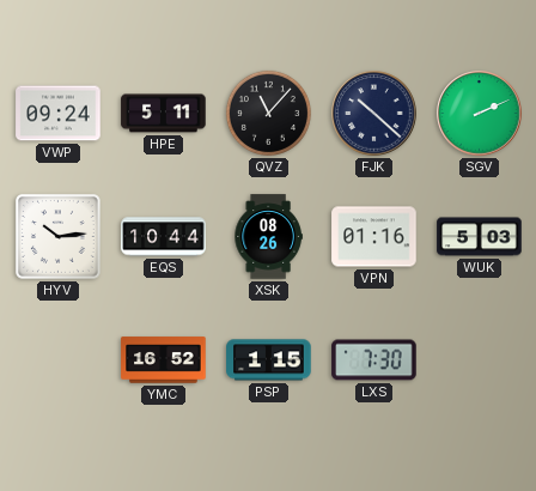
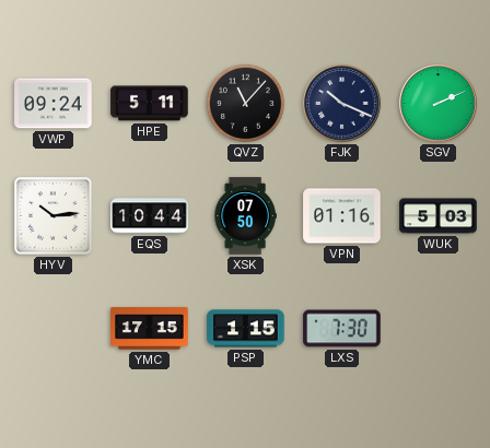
FJK: 10:22 -> 10:19 (342, 104)
XSK: 08:26 -> 07:50 (245, 216)
YMC: 16:52 -> 17:15 (150, 329)
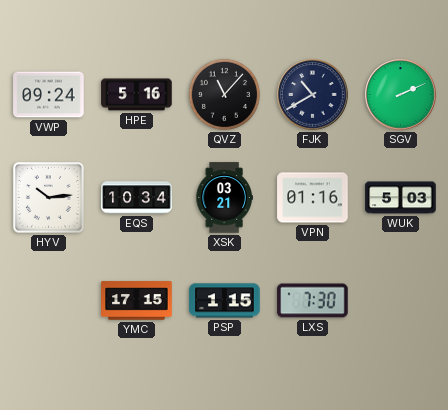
HPE: 5:11 -> 5:16 (137, 95)
FJK: 10:19 -> 10:40 (313, 95)
EQS: 10:44 -> 10:34 (137, 198)
XSK: 07:50 -> 03:21 (224, 198)
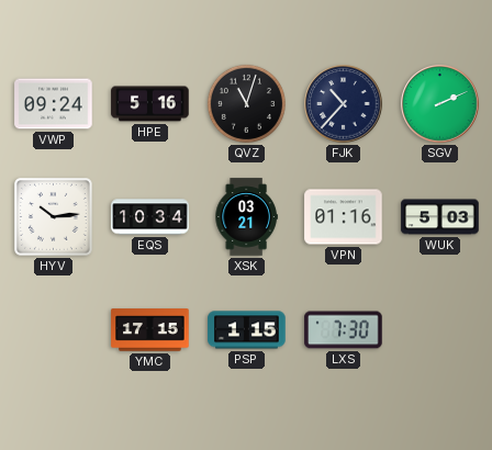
QVZ: 11:07 -> 11:03 (246, 103)
FJK: 10:40 -> 10:37 (344, 104)
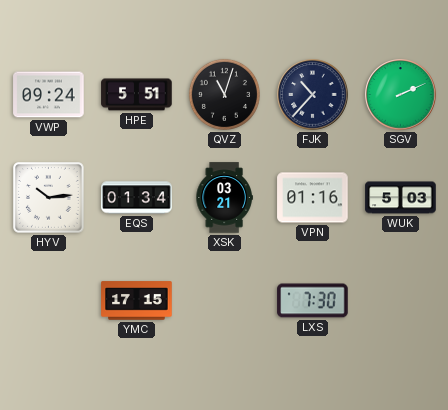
HPE: 5:16 -> 5:51 (137, 95)
EQS: 10:34 -> 01:34 (137, 198)
PSP: 1:15 -> none (247, 330)
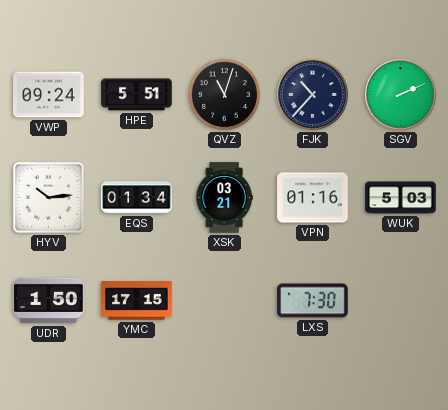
UDR: none -> 1:50 (49, 301)
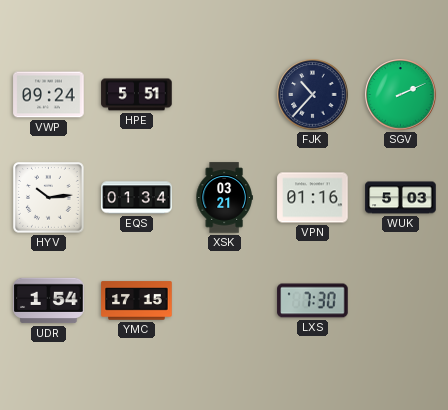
QVZ: 11:03 -> none (224, 94)
UDR: 1:50 -> 1:54 (49, 301)
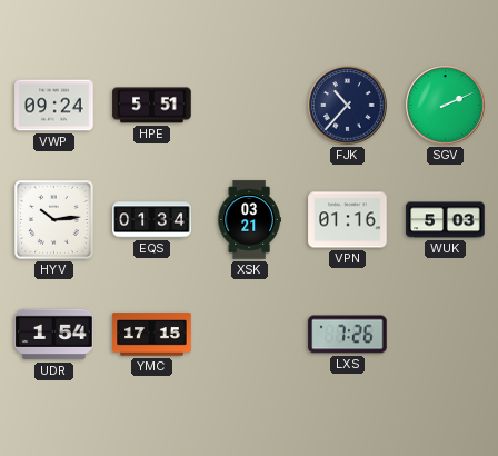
LXS: 7:30 -> 7:26 (348, 335)
